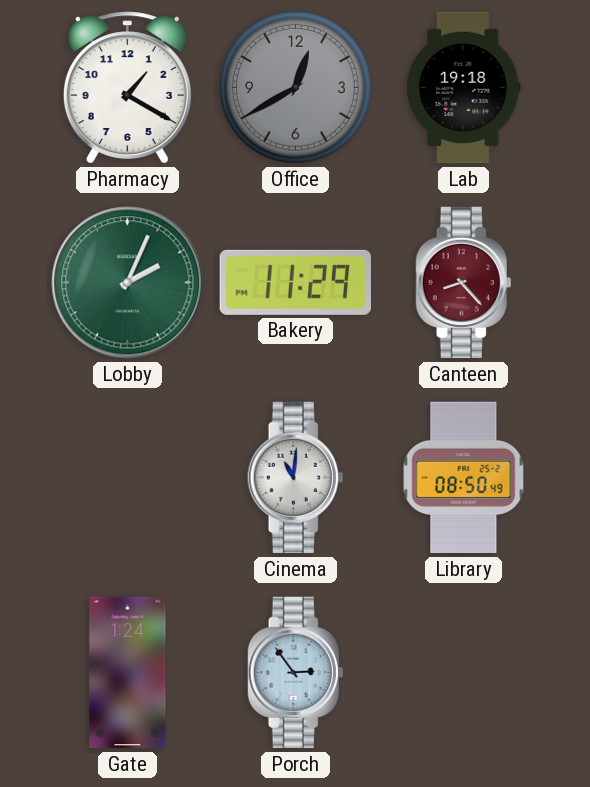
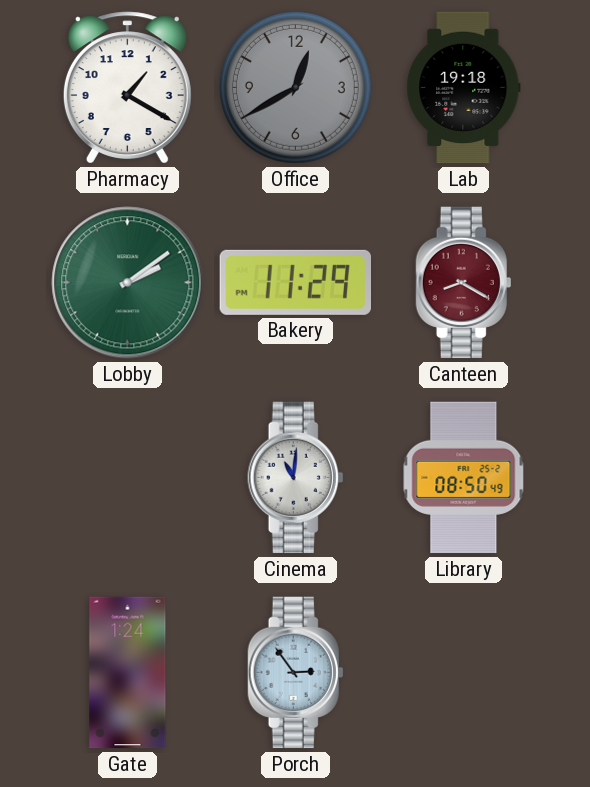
Lobby: 2:04 -> 2:09 (128, 283)
Canteen: 8:23 -> 8:20 (464, 283)
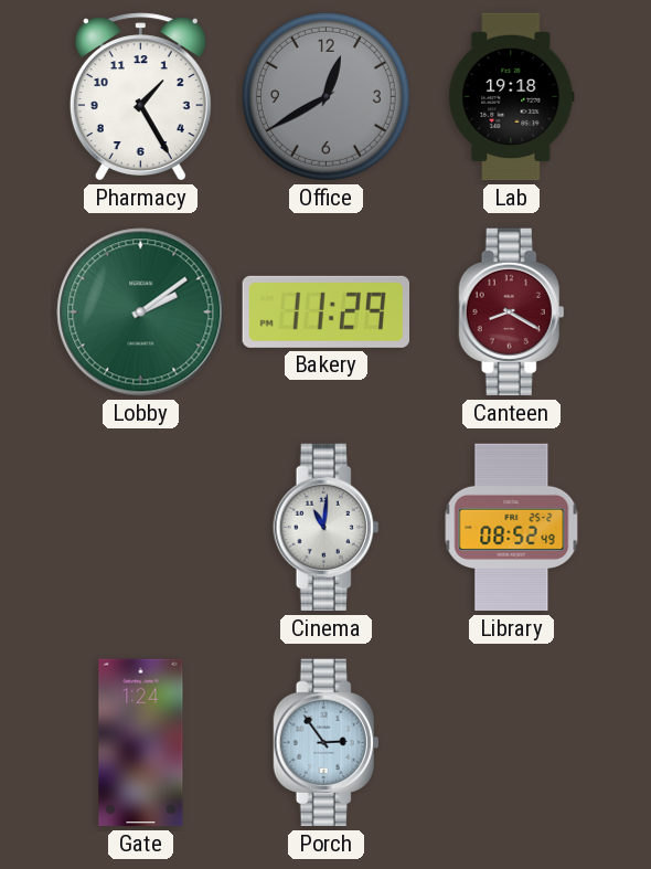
Pharmacy: 1:20 -> 1:25 (140, 97)
Library: 08:50 -> 08:52 (512, 528)
